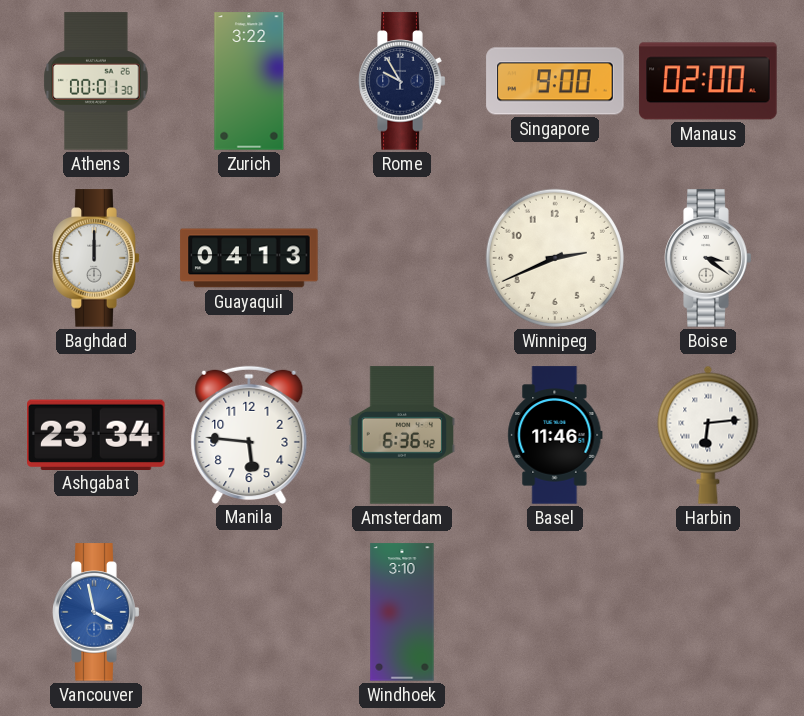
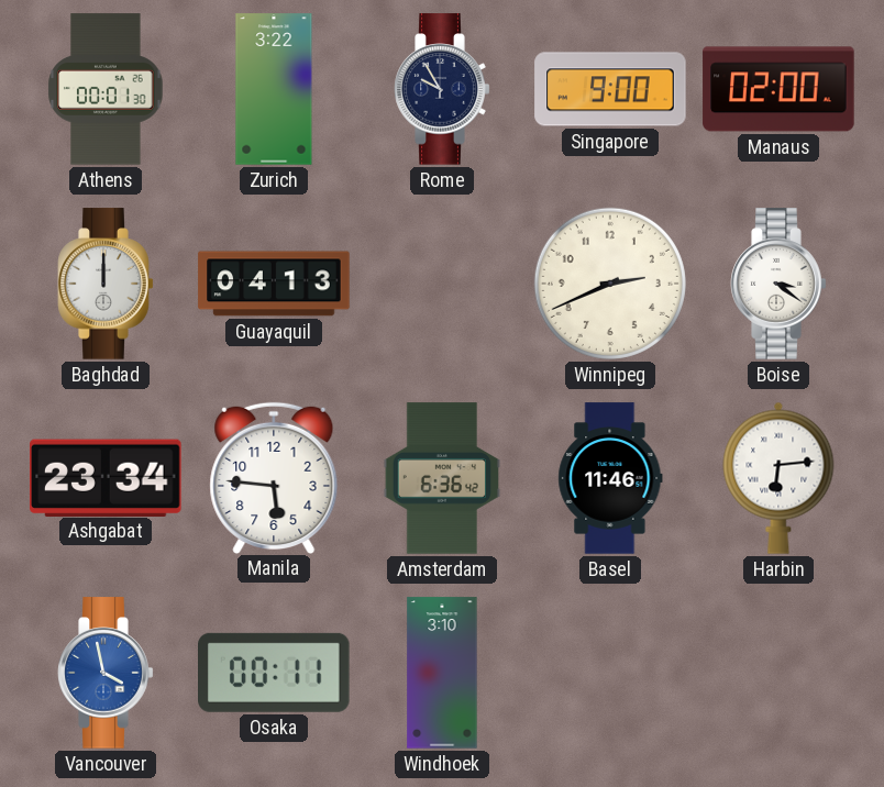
Osaka: none -> 00:11 (275, 673)
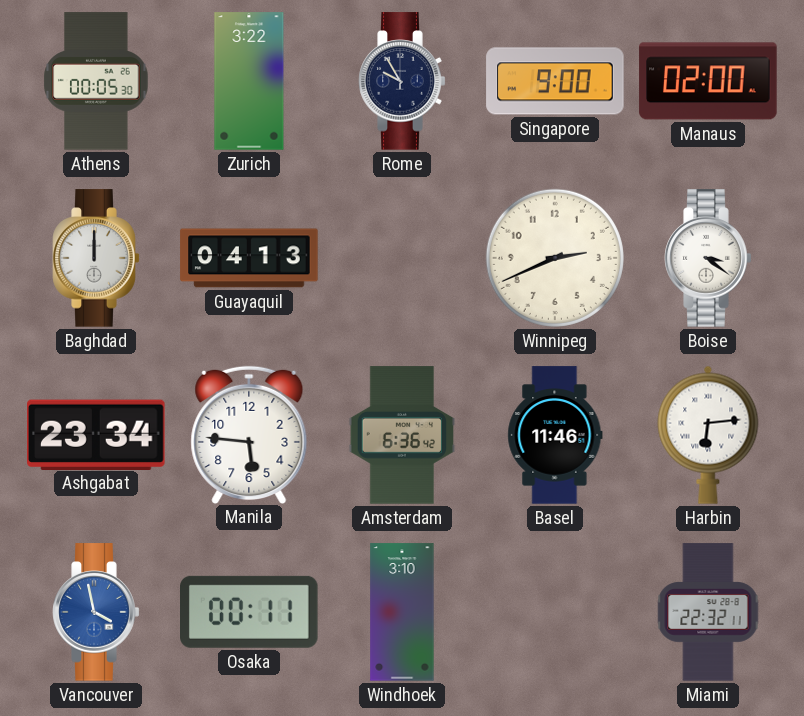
Athens: 00:01 -> 00:05 (96, 81)
Miami: none -> 22:32 (708, 612)
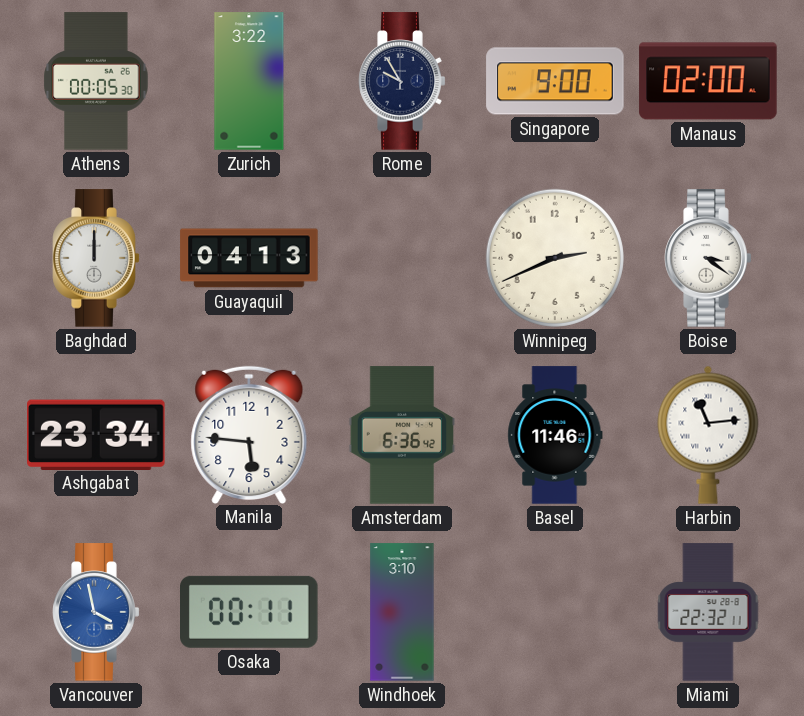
Harbin: 6:14 -> 11:14 (708, 435)
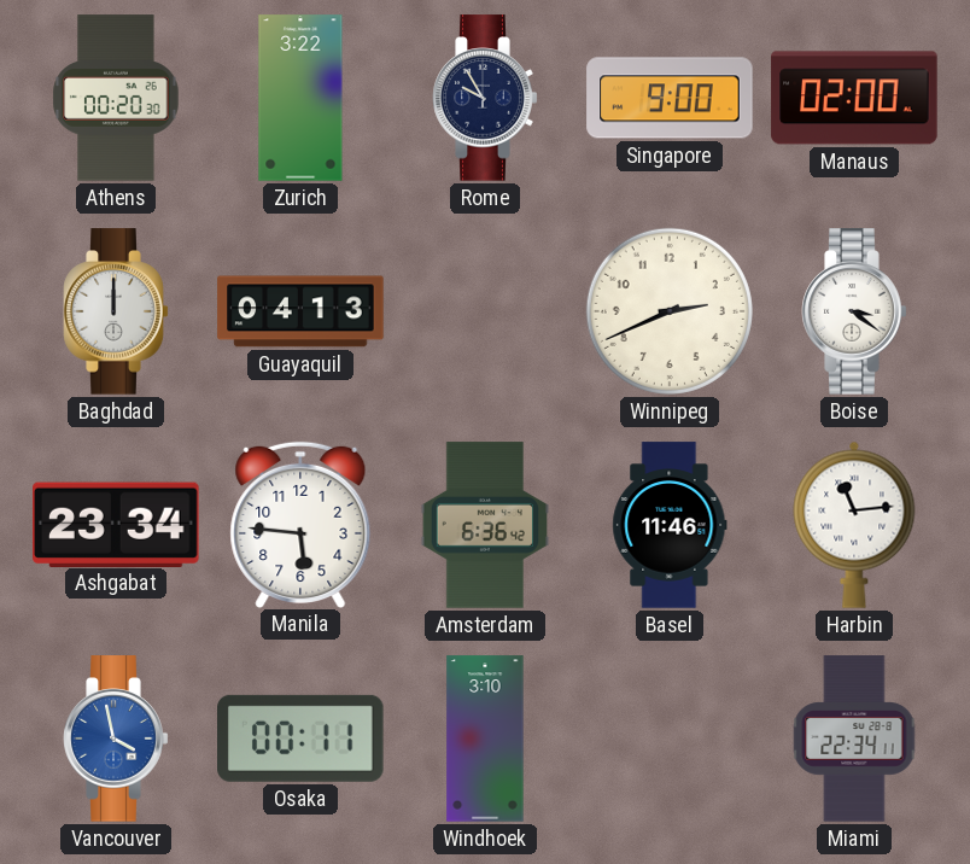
Athens: 00:05 -> 00:20 (116, 98)
Miami: 22:32 -> 22:34 (854, 739)
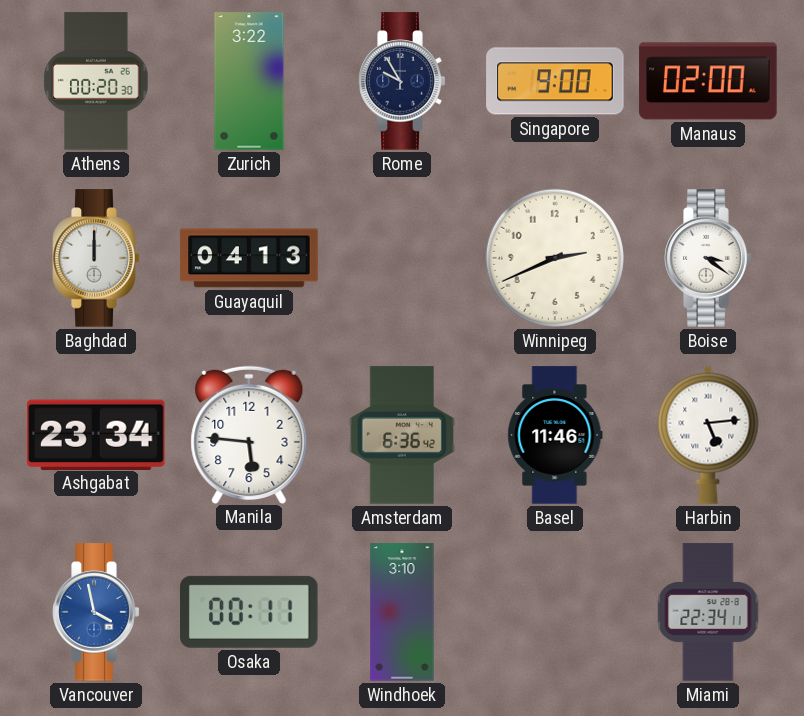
Harbin: 11:14 -> 5:14 (708, 435)
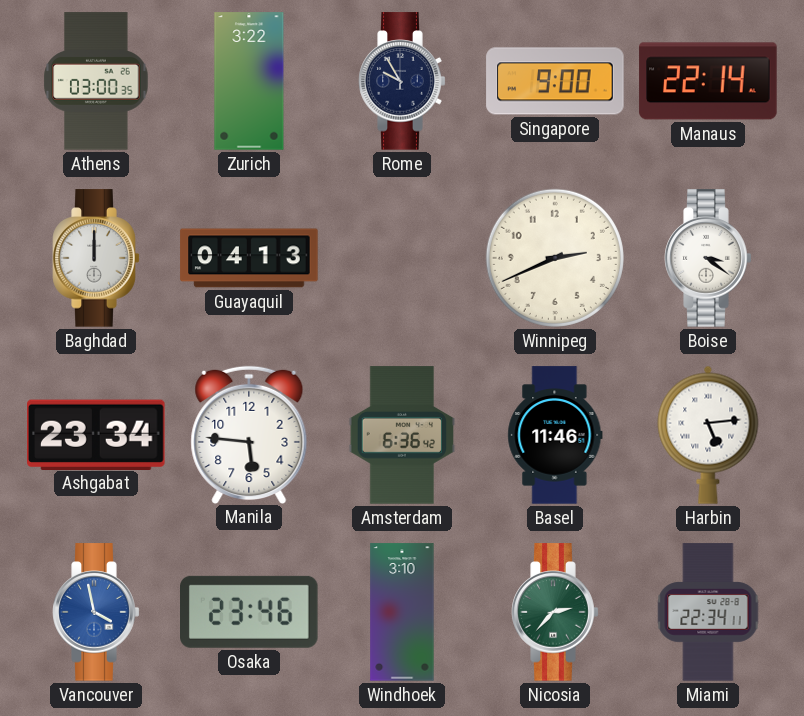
Athens: 00:20 -> 03:00 (96, 81)
Manaus: 02:00 -> 22:14 (708, 81)
Osaka: 00:11 -> 23:46 (250, 612)
Nicosia: none -> 2:37 (555, 612)
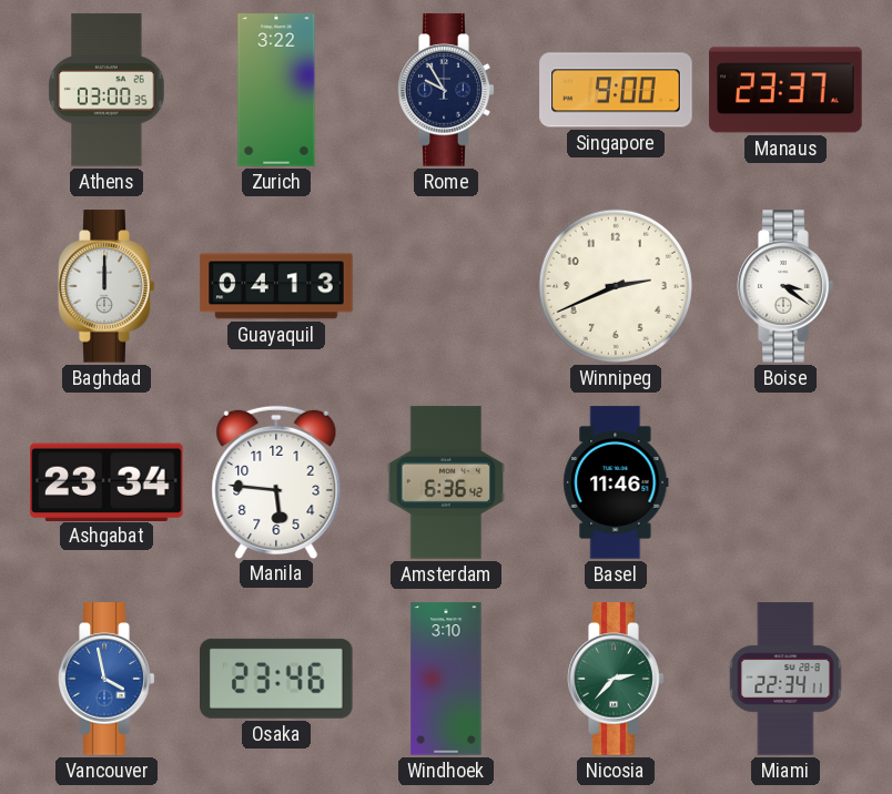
Manaus: 22:14 -> 23:37 (785, 90)
Harbin: 5:14 -> none (708, 435)
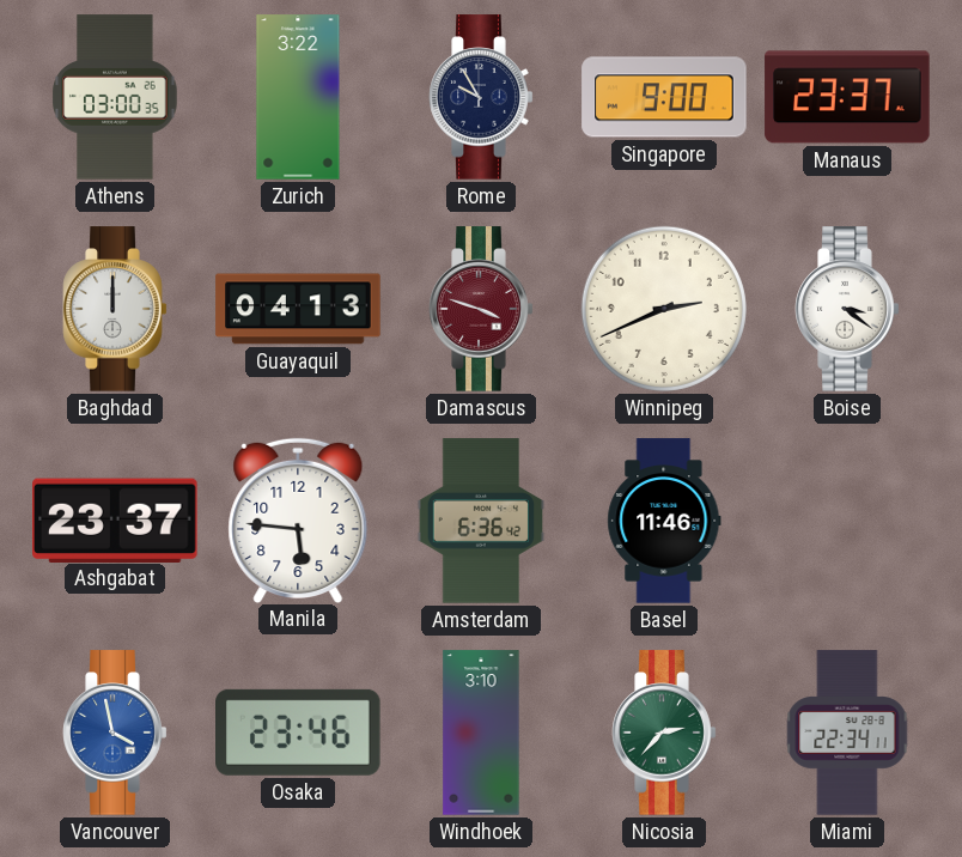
Damascus: none -> 3:48 (481, 309)
Ashgabat: 23:34 -> 23:37 (116, 519)
